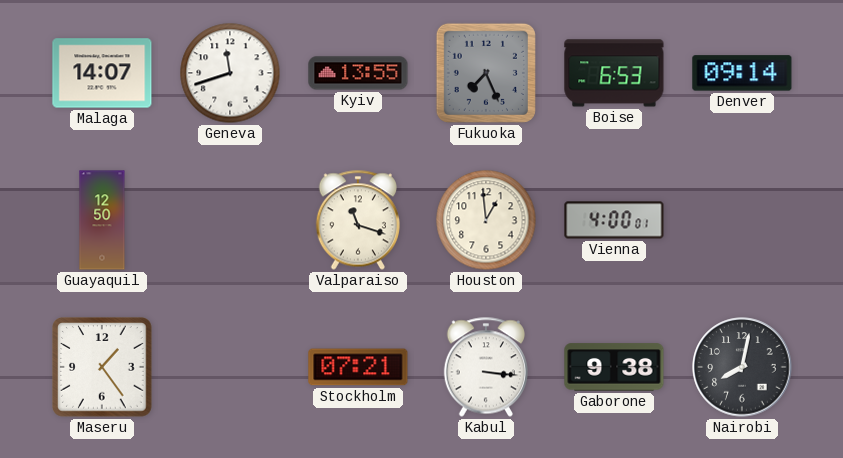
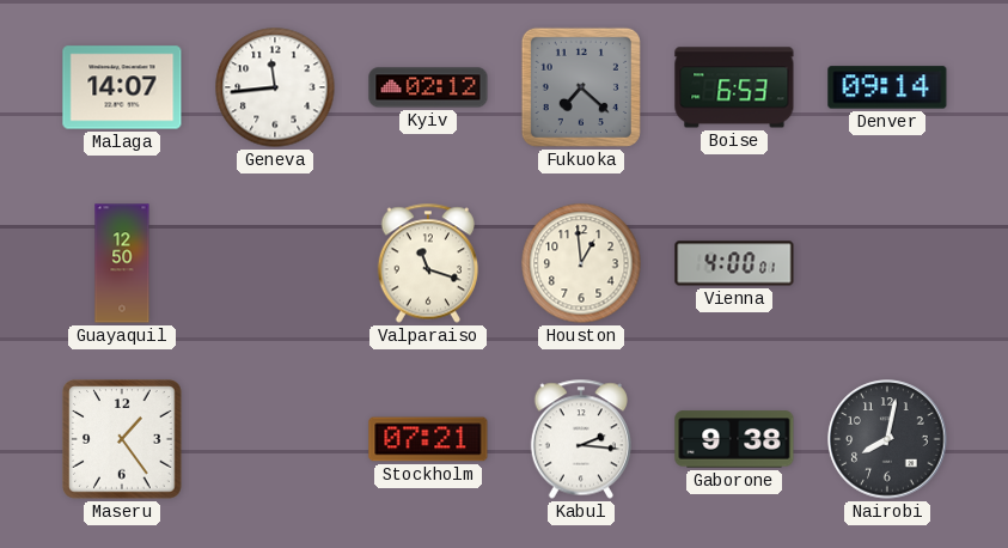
Geneva: 11:42 -> 11:44 (275, 87)
Kyiv: 13:55 -> 02:12 (428, 87)
Fukuoka: 7:26 -> 7:22 (581, 87)
Kabul: 3:16 -> 2:16 (581, 439)
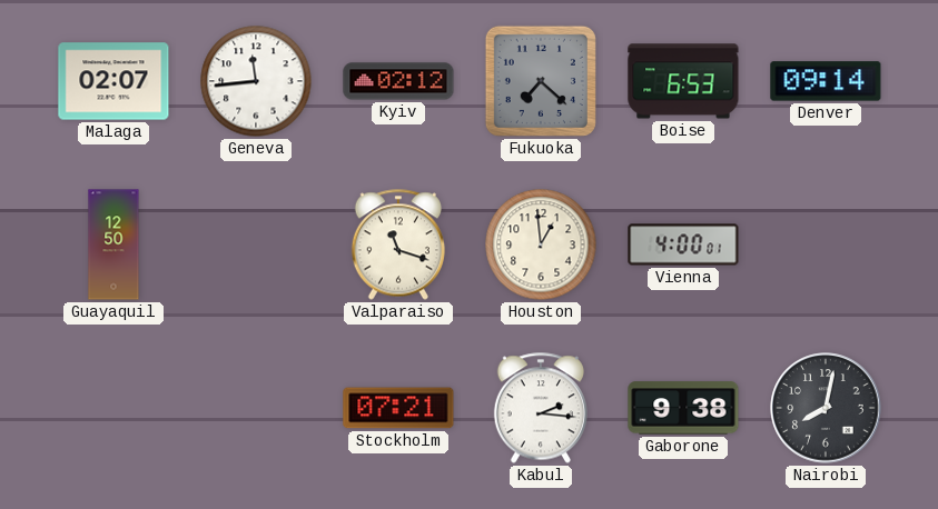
Malaga: 14:07 -> 02:07 (113, 81)
Maseru: 1:24 -> none (122, 439)
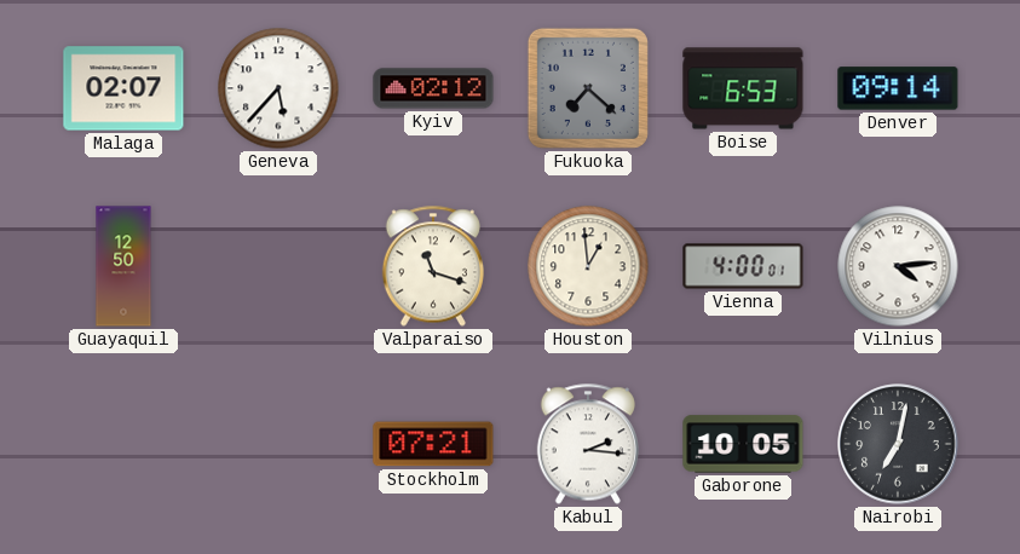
Geneva: 11:44 -> 5:37 (278, 88)
Vilnius: none -> 4:14 (898, 266)
Gaborone: 9:38 -> 10:05 (743, 444)
Nairobi: 8:02 -> 7:02 (898, 444)
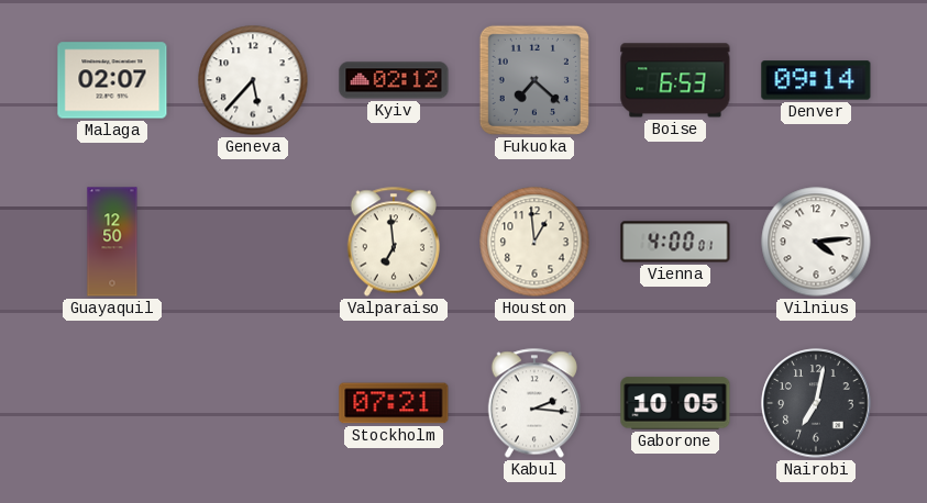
Valparaiso: 11:18 -> 6:59 (394, 242)
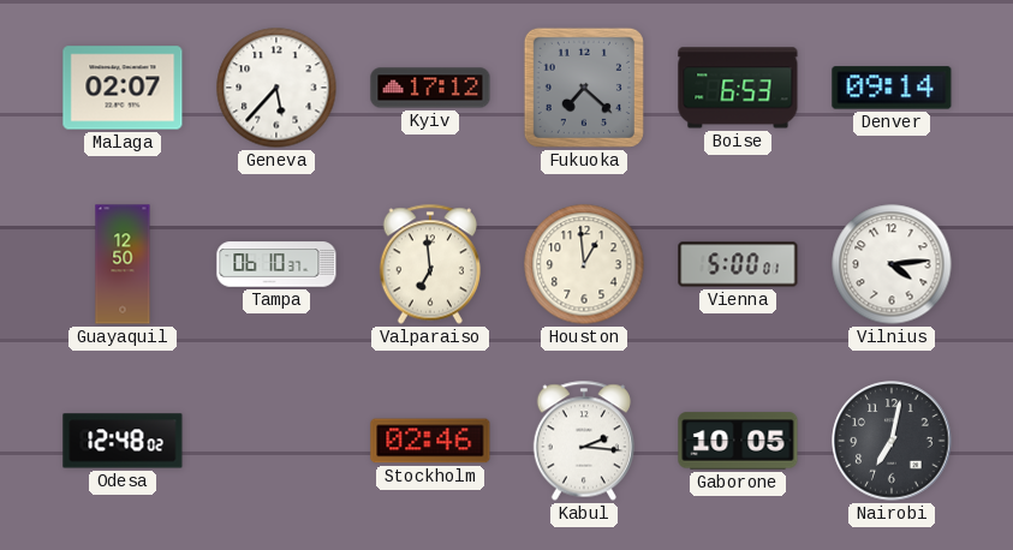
Kyiv: 02:12 -> 17:12 (430, 88)
Tampa: none -> 06:10 (276, 264)
Vienna: 4:00 -> 5:00 (738, 264)
Odesa: none -> 12:48 (123, 441)
Stockholm: 07:21 -> 02:46 (430, 441)
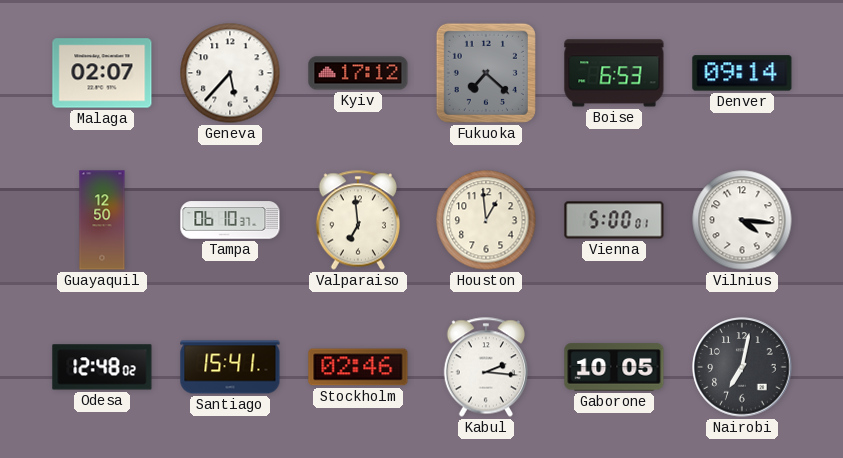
Vilnius: 4:14 -> 4:16 (742, 220)
Santiago: none -> 15:41 (230, 367)
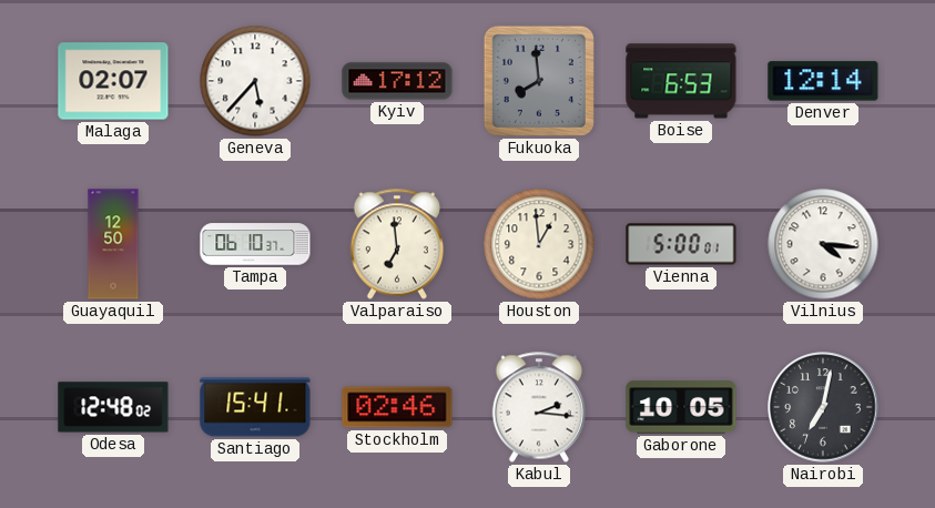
Fukuoka: 7:22 -> 7:59 (539, 81)
Denver: 09:14 -> 12:14 (823, 81)
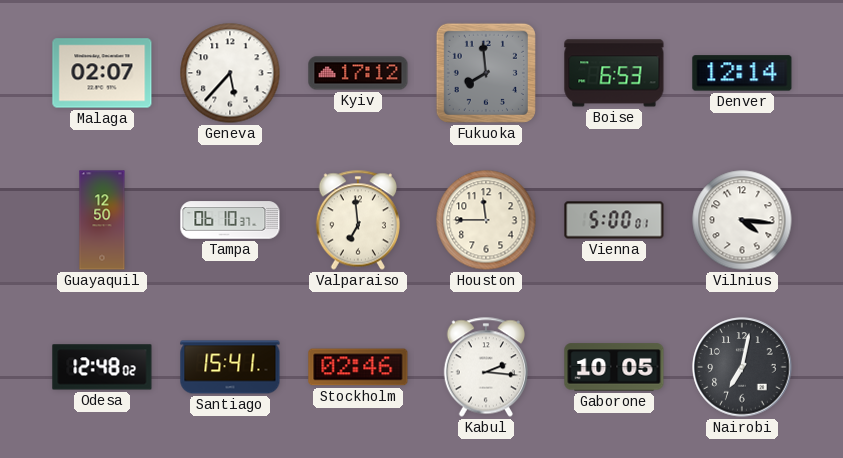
Houston: 12:59 -> 11:45 (486, 220)
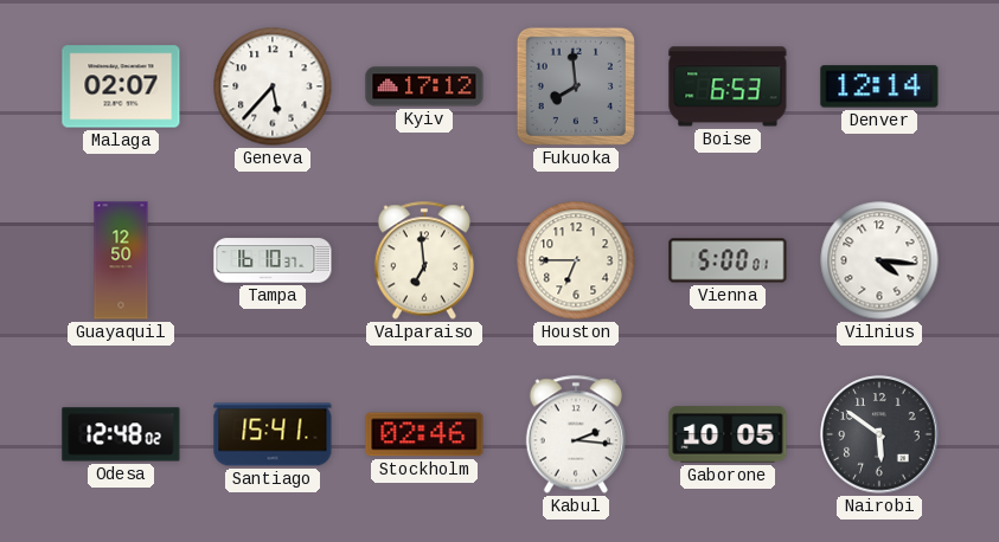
Tampa: 06:10 -> 16:10 (273, 260)
Houston: 11:45 -> 6:45 (576, 260)
Nairobi: 7:02 -> 5:51 (879, 434)
